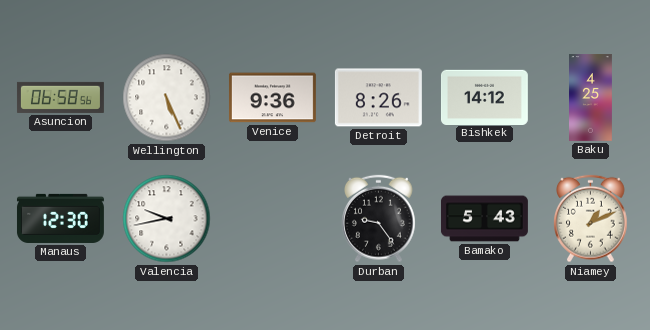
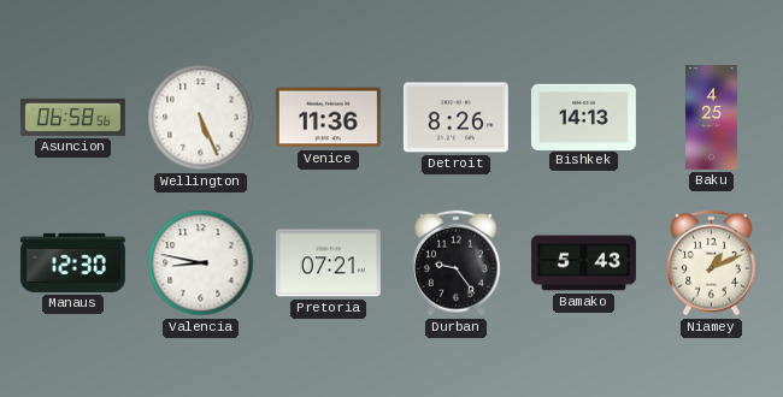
Venice: 9:36 -> 11:36 (328, 118)
Bishkek: 14:12 -> 14:13 (583, 117)
Valencia: 9:43 -> 8:47 (201, 263)
Pretoria: none -> 07:21 (328, 263)
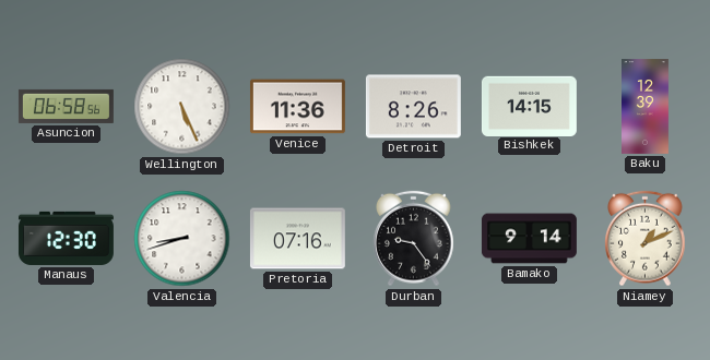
Bishkek: 14:13 -> 14:15 (529, 106)
Baku: 4:25 -> 12:39 (646, 107)
Valencia: 8:47 -> 8:42 (182, 239)
Pretoria: 07:21 -> 07:16 (297, 239)
Bamako: 5:43 -> 9:14 (530, 239)
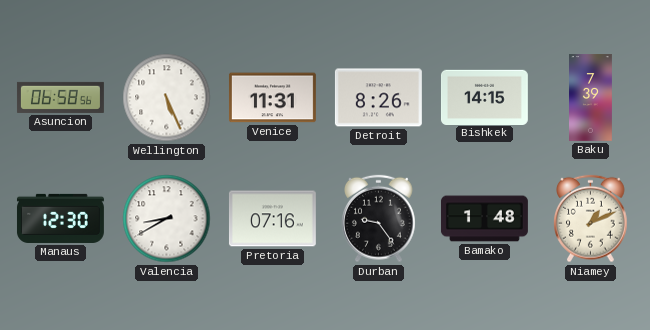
Venice: 11:36 -> 11:31 (272, 98)
Baku: 12:39 -> 7:39 (591, 98)
Valencia: 8:42 -> 8:40 (167, 219)
Bamako: 9:14 -> 1:48 (485, 219)
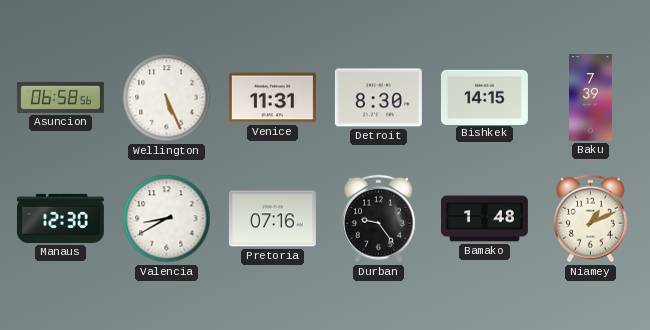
Detroit: 8:26 -> 8:30 (378, 98)
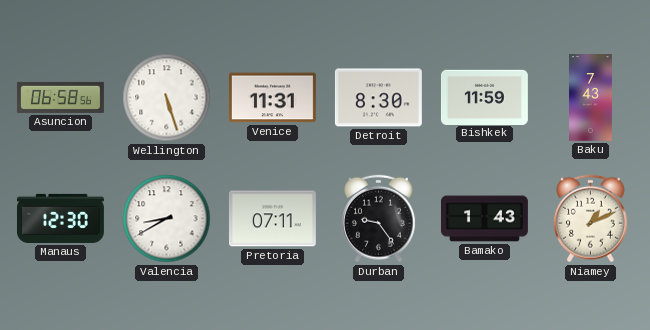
Wellington: 5:26 -> 5:27 (167, 98)
Bishkek: 14:15 -> 11:59 (484, 97)
Baku: 7:39 -> 7:43 (591, 98)
Pretoria: 07:16 -> 07:11 (272, 219)
Bamako: 1:48 -> 1:43 (485, 219)
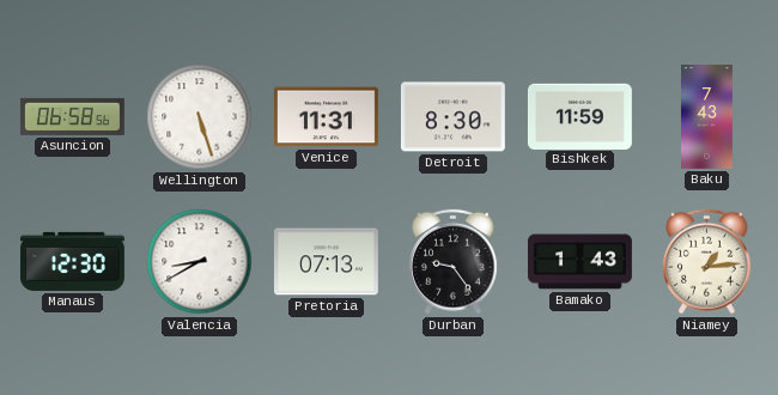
Pretoria: 07:11 -> 07:13 (326, 262)
Niamey: 1:11 -> 1:14 (707, 262)
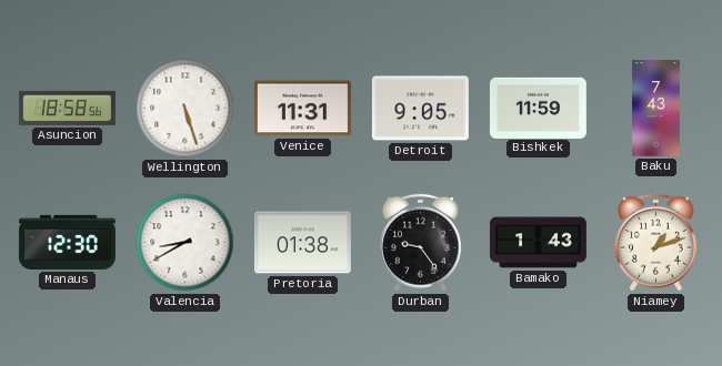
Asuncion: 06:58 -> 18:58 (67, 108)
Detroit: 8:30 -> 9:05 (420, 109)
Pretoria: 07:13 -> 01:38 (302, 243)
Niamey: 1:14 -> 1:12 (656, 243)
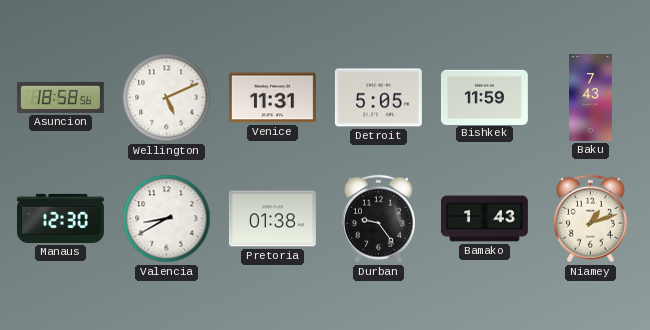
Wellington: 5:27 -> 5:11 (167, 98)
Detroit: 9:05 -> 5:05 (378, 98)
